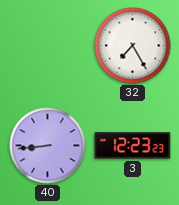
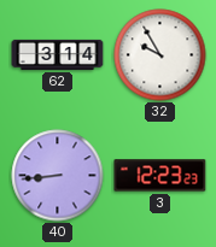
62: none -> 3:14 (58, 54)
32: 7:25 -> 9:55 (160, 55)
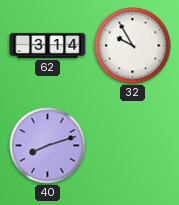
40: 8:44 -> 8:12 (48, 146)
3: 12:23 -> none (160, 176)
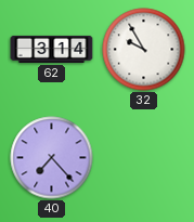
40: 8:12 -> 7:23 (52, 158)
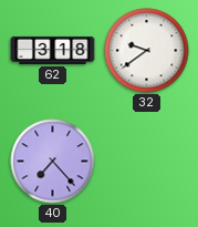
62: 3:14 -> 3:18 (53, 50)
32: 9:55 -> 9:39 (147, 51)
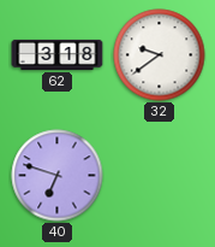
40: 7:23 -> 6:48 (58, 176)
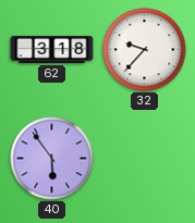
32: 9:39 -> 9:37 (145, 50)
40: 6:48 -> 5:54 (52, 159)
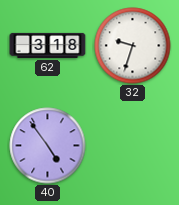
32: 9:37 -> 9:33 (133, 46)
40: 5:54 -> 4:54 (48, 146)
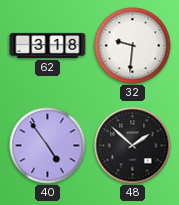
32: 9:33 -> 9:31 (133, 46)
48: none -> 1:52 (133, 146)
